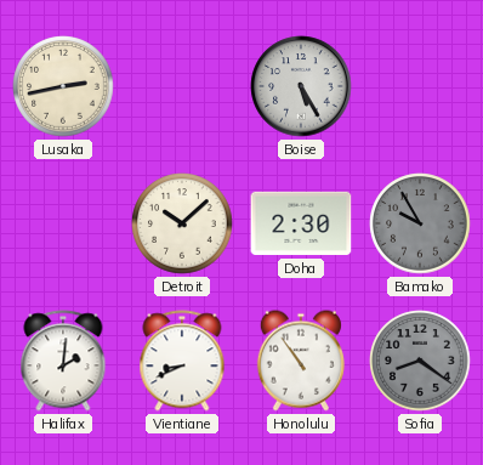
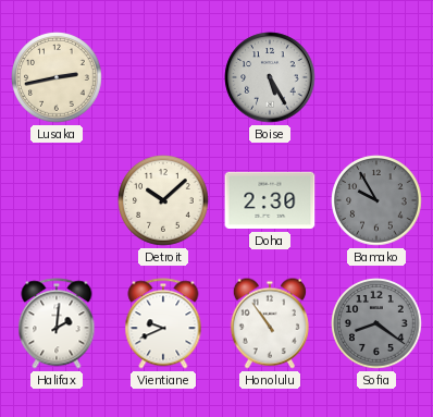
Vientiane: 8:41 -> 9:41 (163, 323)
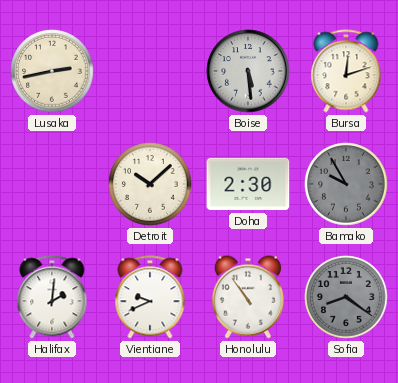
Boise: 5:25 -> 5:29 (248, 71)
Bursa: none -> 12:12 (346, 71)
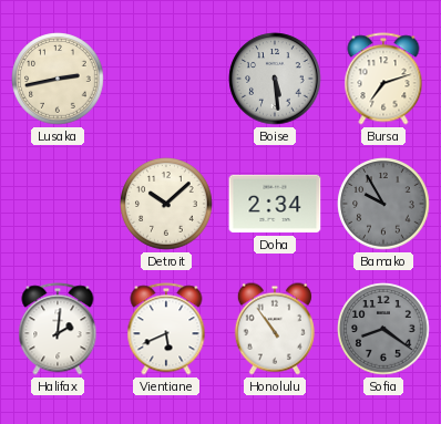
Bursa: 12:12 -> 7:12 (383, 79)
Doha: 2:30 -> 2:34 (275, 204)
Vientiane: 9:41 -> 5:41 (166, 329)
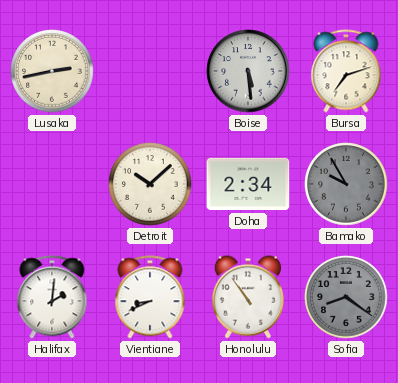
Vientiane: 5:41 -> 8:41 (150, 297)
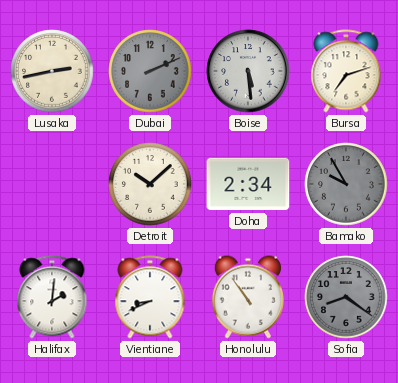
Dubai: none -> 2:11 (150, 71)
